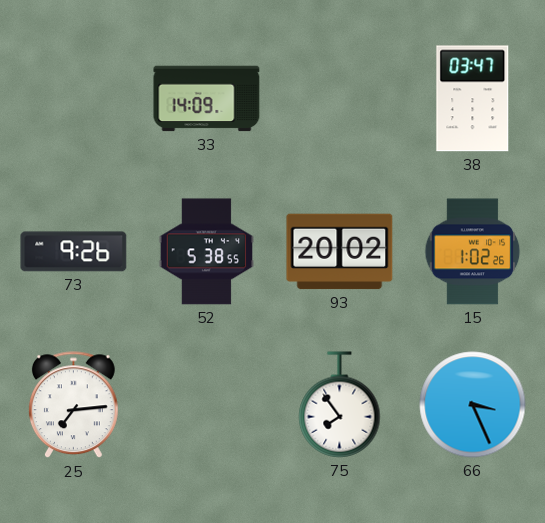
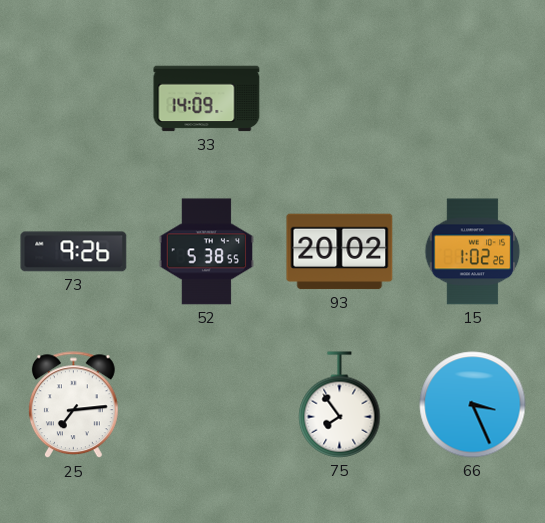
38: 03:47 -> none (473, 99)
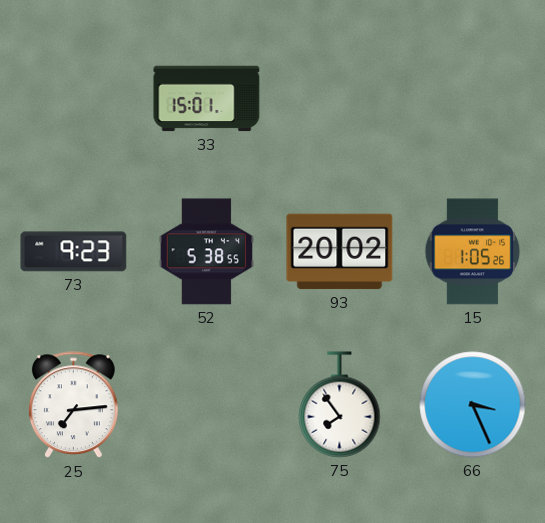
33: 14:09 -> 15:01 (207, 99)
73: 9:26 -> 9:23 (74, 252)
15: 1:02 -> 1:05 (473, 252)
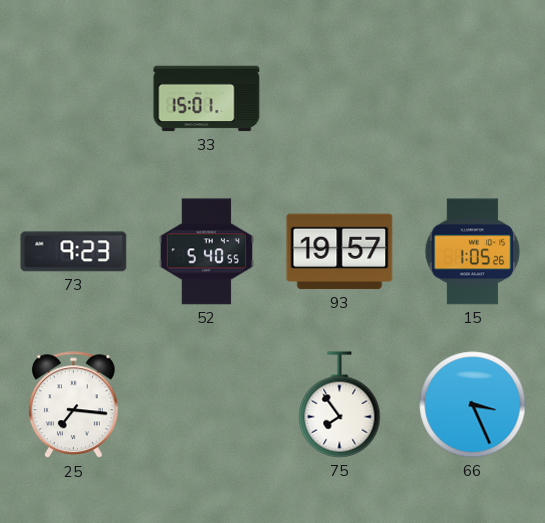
52: 5:38 -> 5:40 (206, 252)
93: 20:02 -> 19:57 (340, 252)
25: 7:14 -> 7:16 (73, 405)
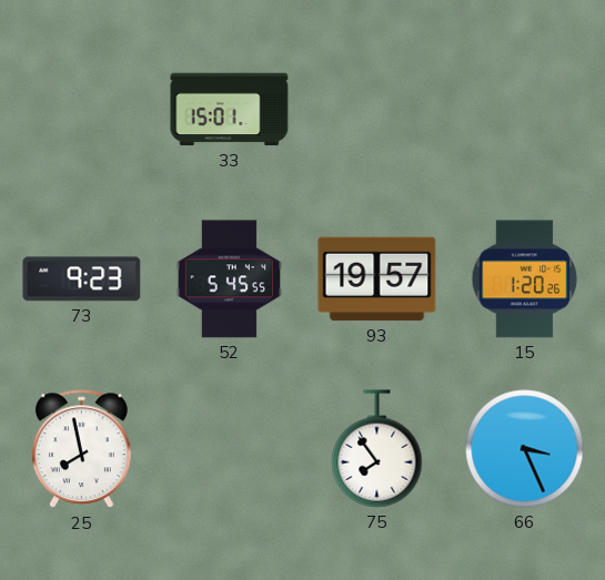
52: 5:40 -> 5:45 (229, 279)
15: 1:05 -> 1:20 (525, 279)
25: 7:16 -> 7:58 (81, 449)
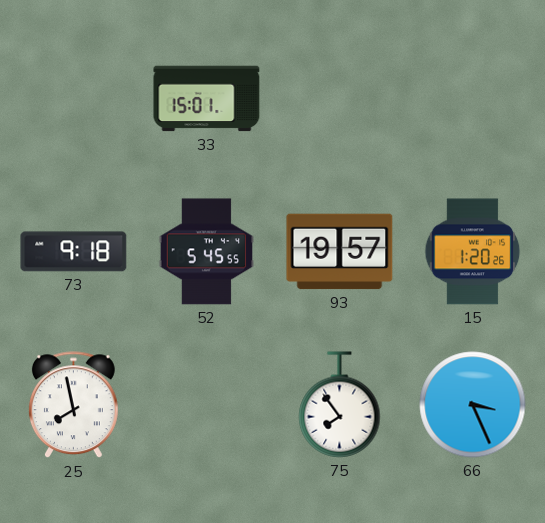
73: 9:23 -> 9:18 (74, 252)
